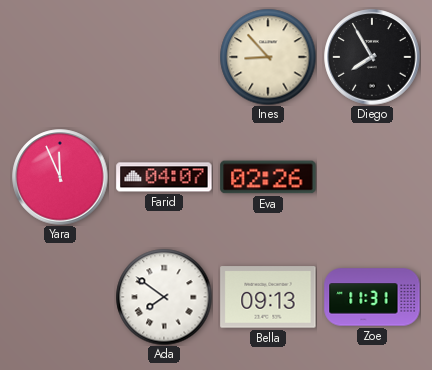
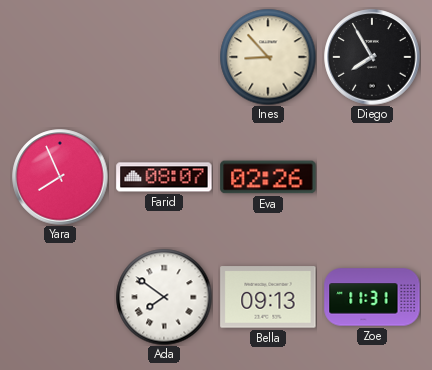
Yara: 11:56 -> 7:56 (60, 177)
Farid: 04:07 -> 08:07 (164, 177)
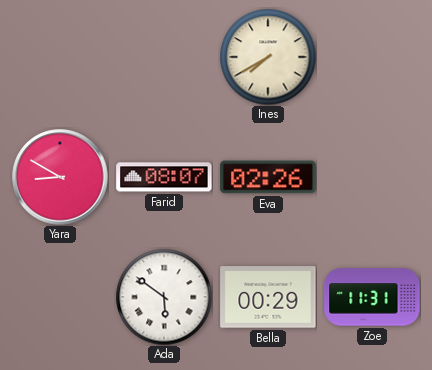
Ines: 8:53 -> 7:40 (268, 57)
Diego: 7:55 -> none (372, 57)
Yara: 7:56 -> 8:50 (60, 177)
Ada: 7:51 -> 5:51 (164, 297)
Bella: 09:13 -> 00:29 (268, 297)
